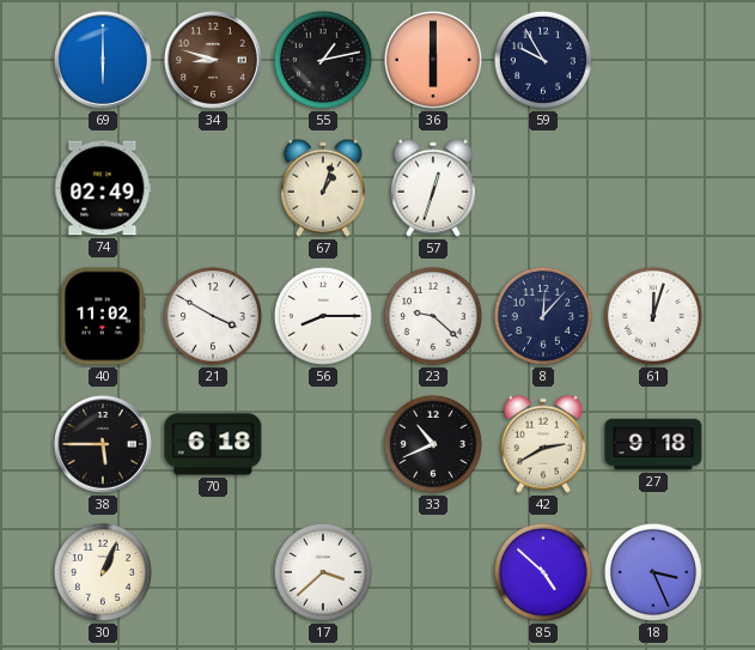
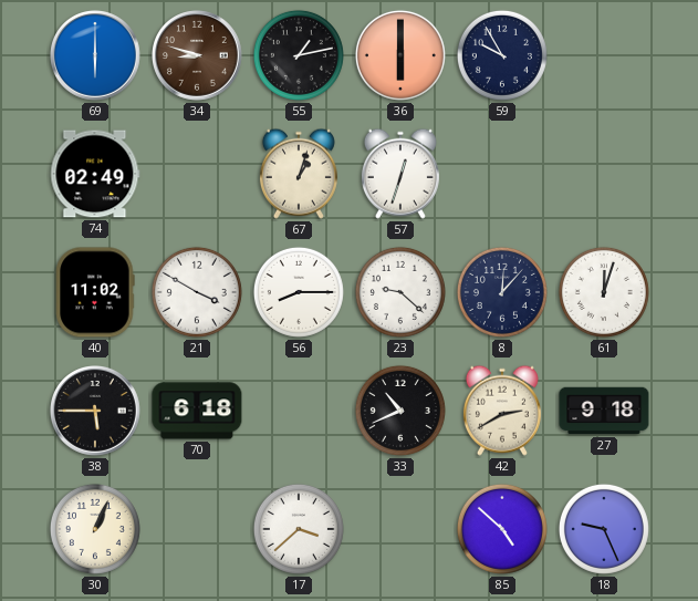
18: 3:26 -> 9:26 (604, 529)
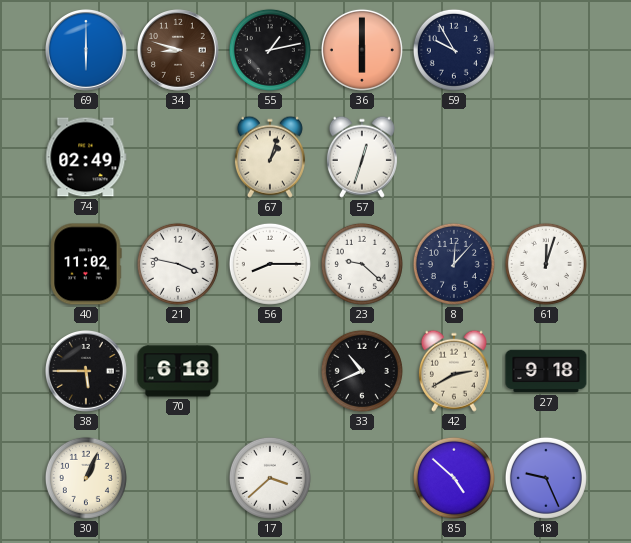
21: 3:50 -> 3:47 (178, 264)
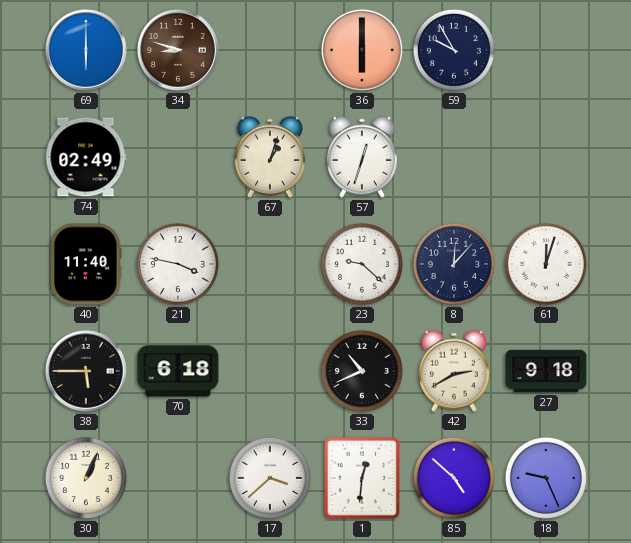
55: 1:13 -> none (270, 50)
40: 11:02 -> 11:40 (86, 264)
56: 8:15 -> none (270, 264)
1: none -> 12:31 (362, 478)
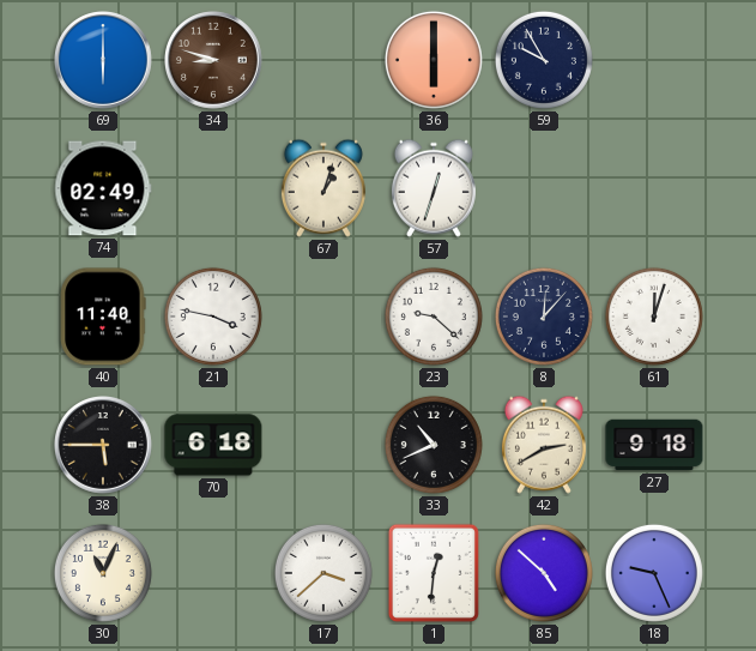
30: 1:04 -> 11:04 (103, 573)
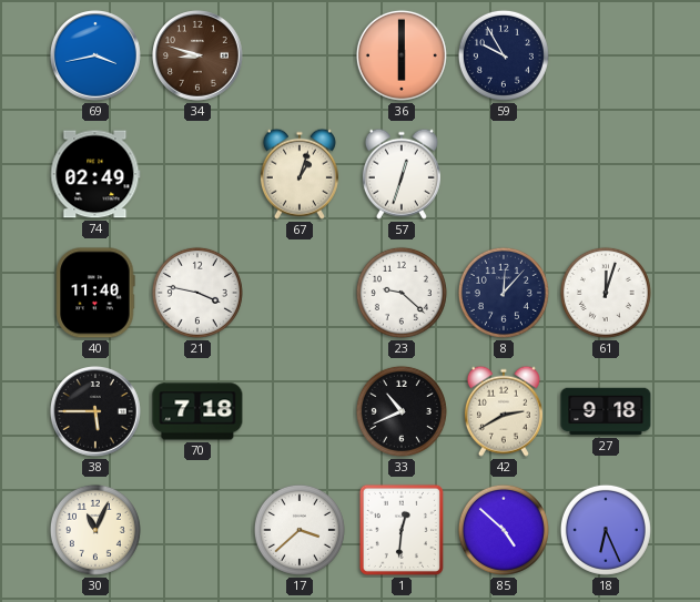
69: 6:00 -> 3:43 (97, 57)
70: 6:18 -> 7:18 (197, 411)
18: 9:26 -> 6:26 (606, 530)
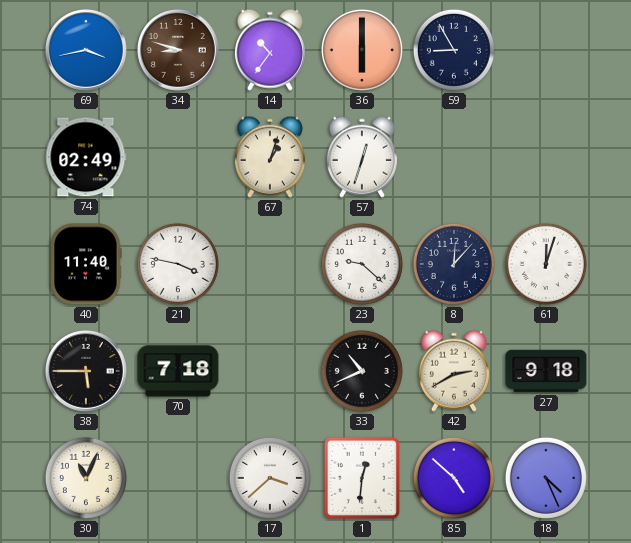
14: none -> 10:36 (270, 50)
59: 9:55 -> 8:55 (454, 50)
18: 6:26 -> 4:26 (546, 478)
